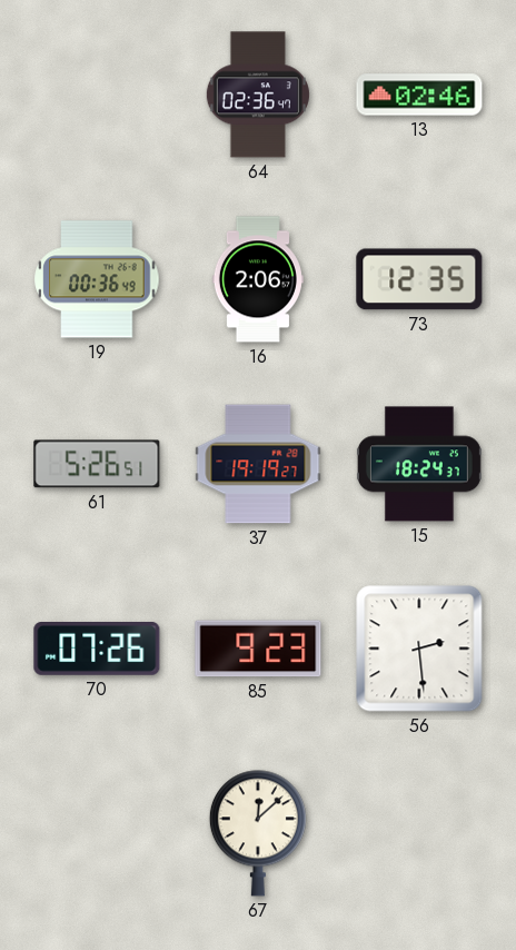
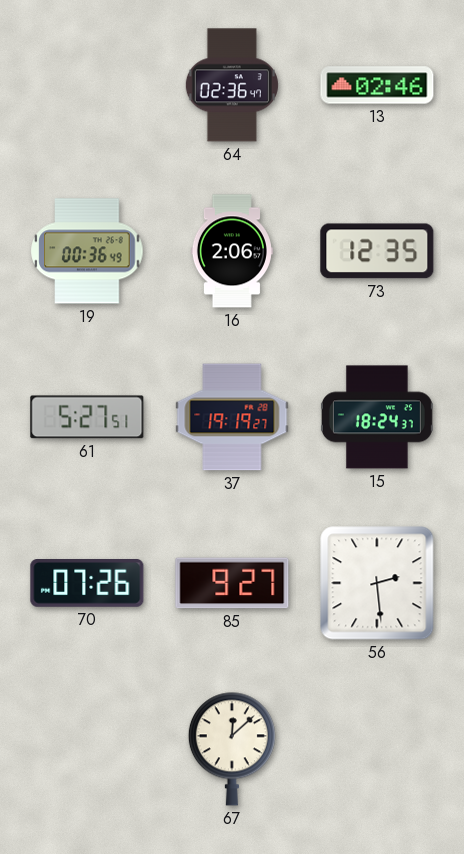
61: 5:26 -> 5:27 (87, 417)
85: 9:23 -> 9:27 (232, 583)
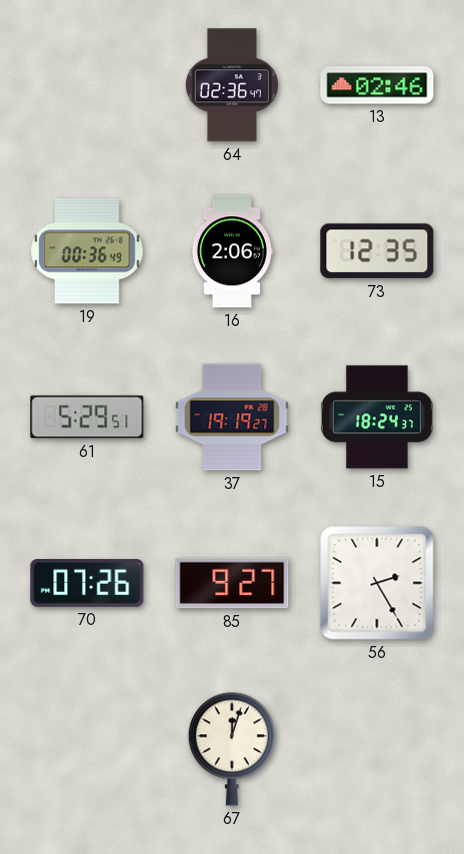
61: 5:27 -> 5:29 (87, 417)
56: 2:29 -> 2:25 (377, 583)
67: 12:08 -> 12:03 (232, 749)
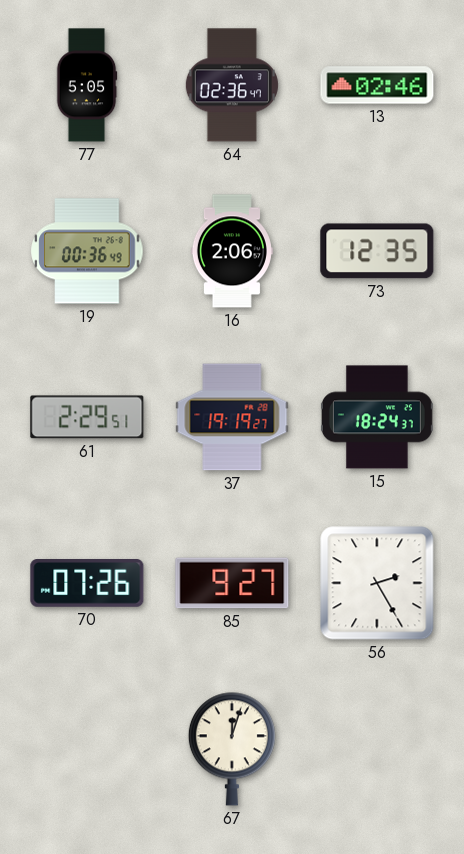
77: none -> 5:05 (87, 85)
61: 5:29 -> 2:29 (87, 417)
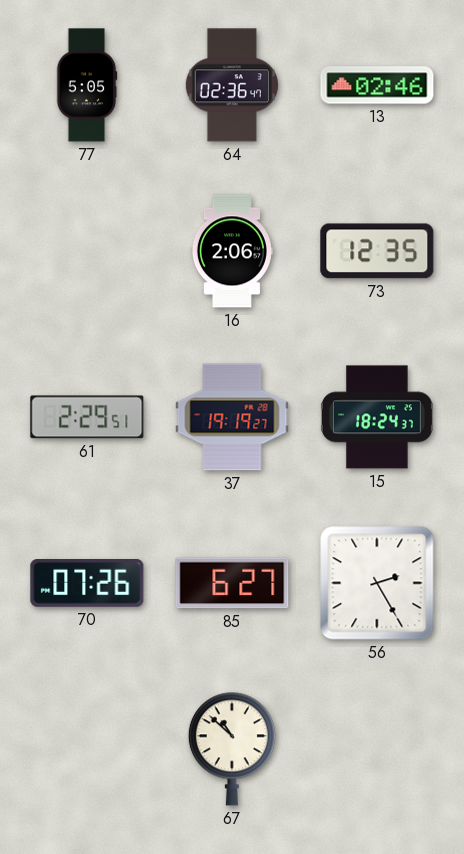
19: 00:36 -> none (87, 251)
85: 9:27 -> 6:27 (232, 583)
67: 12:03 -> 10:52 (232, 749)
